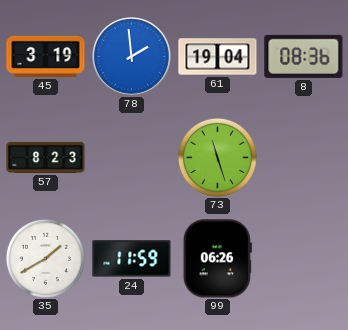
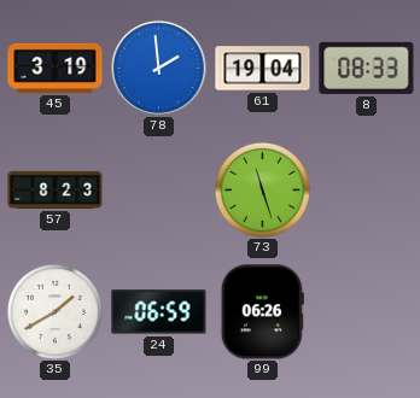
8: 08:36 -> 08:33 (367, 68)
24: 11:59 -> 06:59 (159, 312)
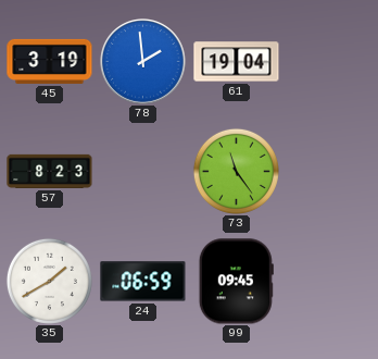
8: 08:33 -> none (367, 68)
73: 11:27 -> 11:24 (236, 171)
99: 06:26 -> 09:45 (236, 282)
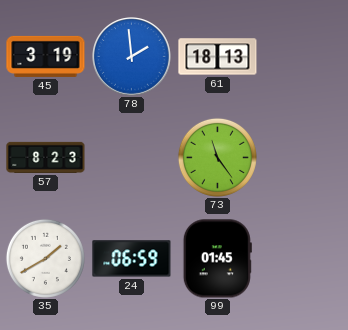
61: 19:04 -> 18:13 (218, 57)
99: 09:45 -> 01:45 (217, 259)
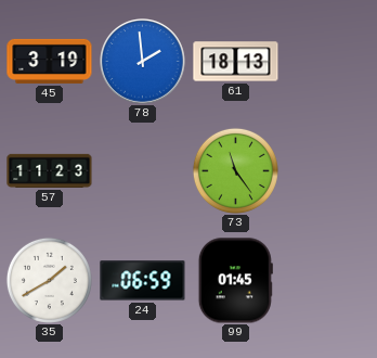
57: 8:23 -> 11:23 (50, 170)
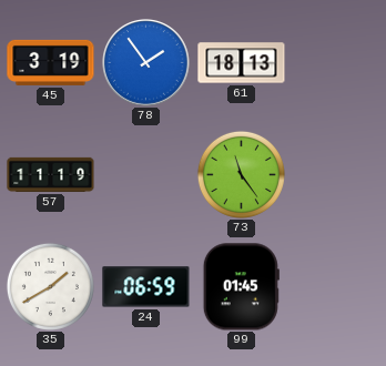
78: 1:59 -> 1:54 (146, 63)
57: 11:23 -> 11:19 (51, 174)
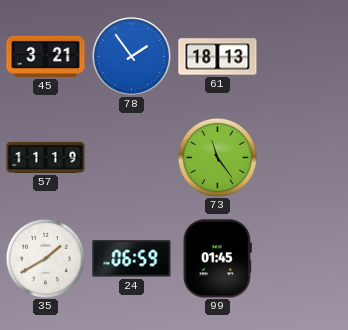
45: 3:19 -> 3:21 (46, 56)
